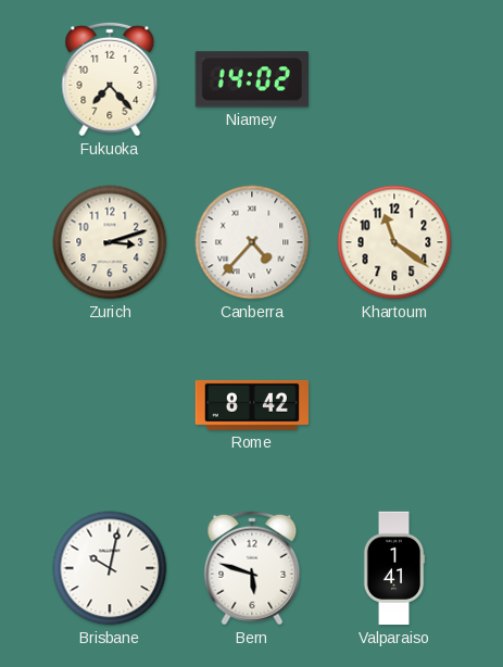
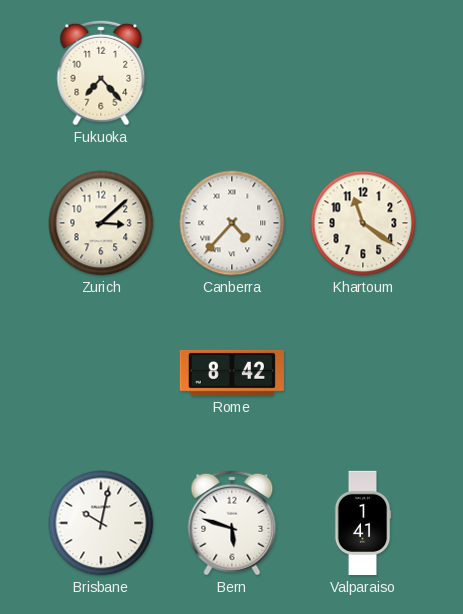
Niamey: 14:02 -> none (252, 79)
Zurich: 3:12 -> 3:08 (101, 223)
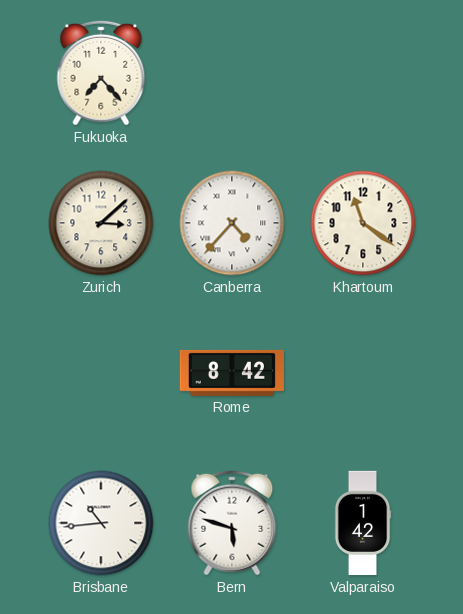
Brisbane: 10:02 -> 10:44 (101, 523)
Valparaiso: 1:41 -> 1:42 (363, 523)
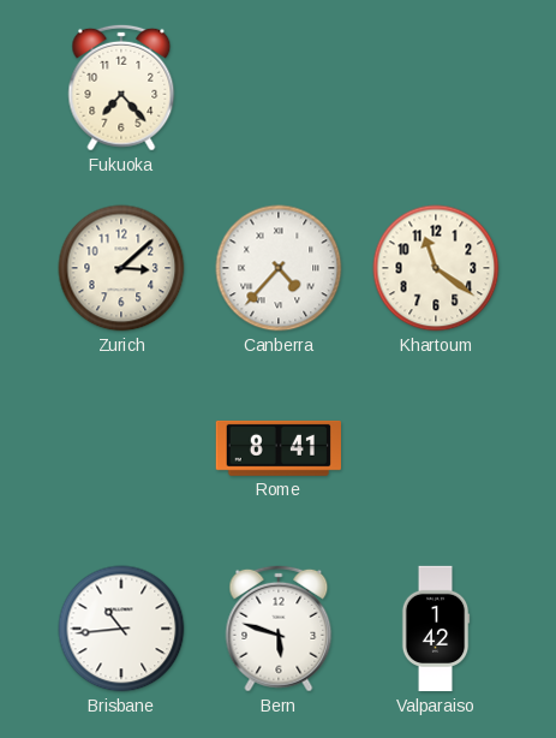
Rome: 8:42 -> 8:41 (279, 448)
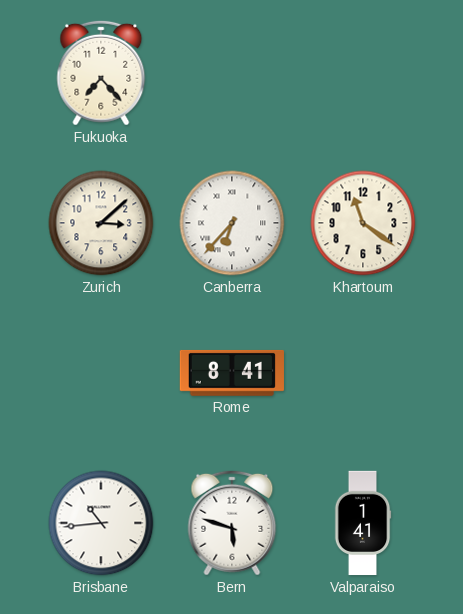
Canberra: 4:37 -> 6:37 (232, 223)
Valparaiso: 1:42 -> 1:41 (363, 523)
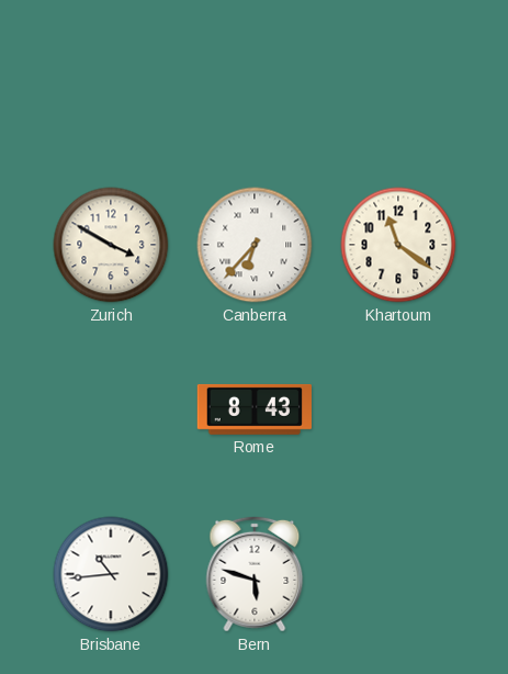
Fukuoka: 7:23 -> none (101, 73)
Zurich: 3:08 -> 3:50 (111, 245)
Rome: 8:41 -> 8:43 (255, 409)
Valparaiso: 1:41 -> none (363, 523)
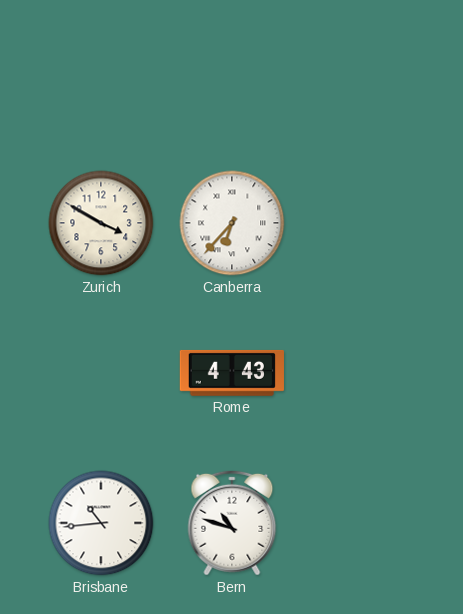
Khartoum: 11:21 -> none (398, 245)
Rome: 8:43 -> 4:43 (232, 373)
Bern: 5:48 -> 10:48 (232, 523)
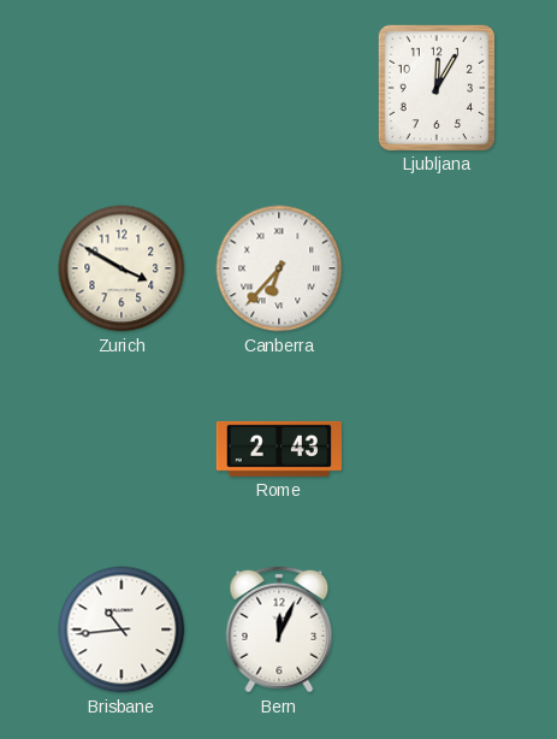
Ljubljana: none -> 12:05 (437, 88)
Rome: 4:43 -> 2:43 (279, 449)
Bern: 10:48 -> 12:04 (279, 629)
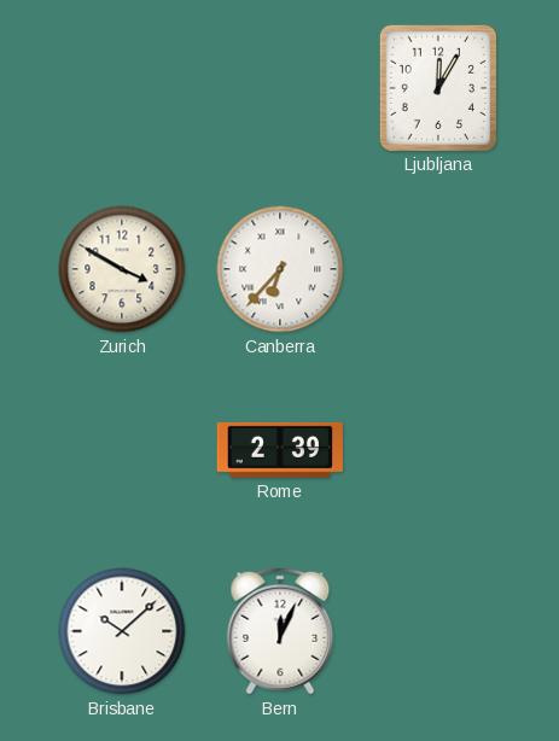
Rome: 2:43 -> 2:39 (280, 450)
Brisbane: 10:44 -> 10:08 (122, 631)
